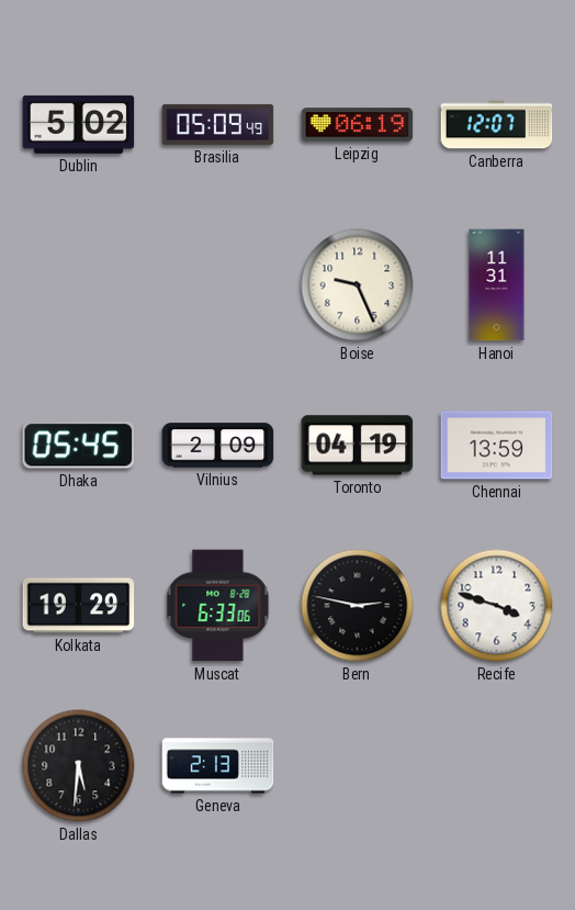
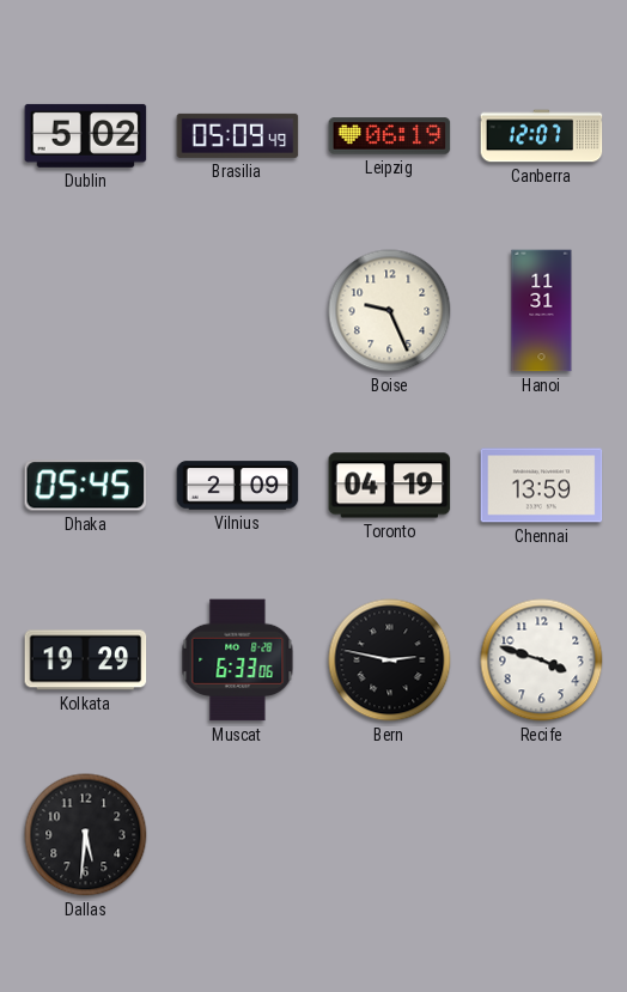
Geneva: 2:13 -> none (218, 766)
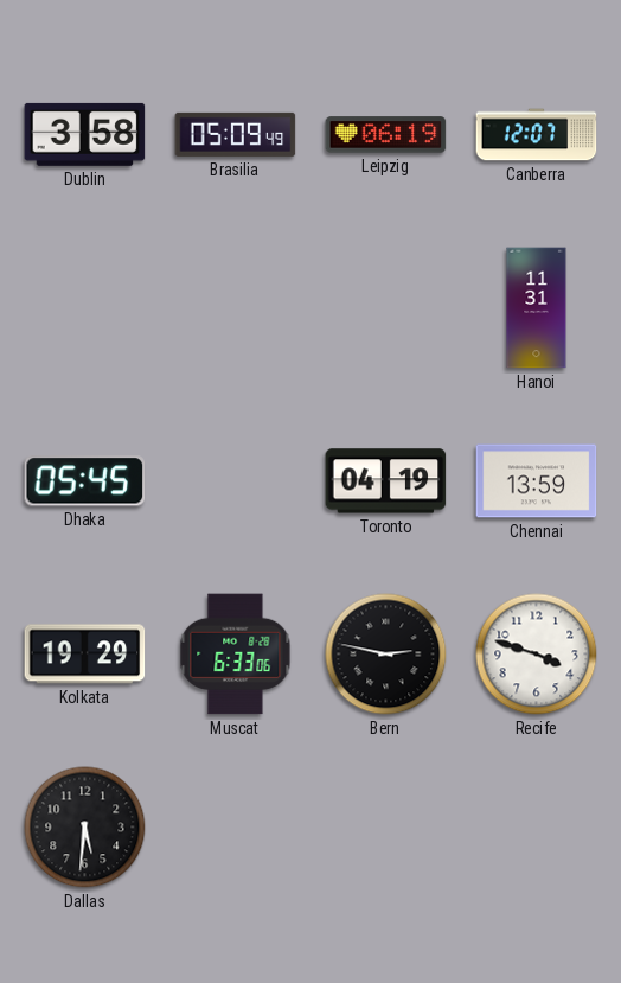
Dublin: 5:02 -> 3:58 (85, 134)
Boise: 9:26 -> none (390, 311)
Vilnius: 2:09 -> none (238, 486)
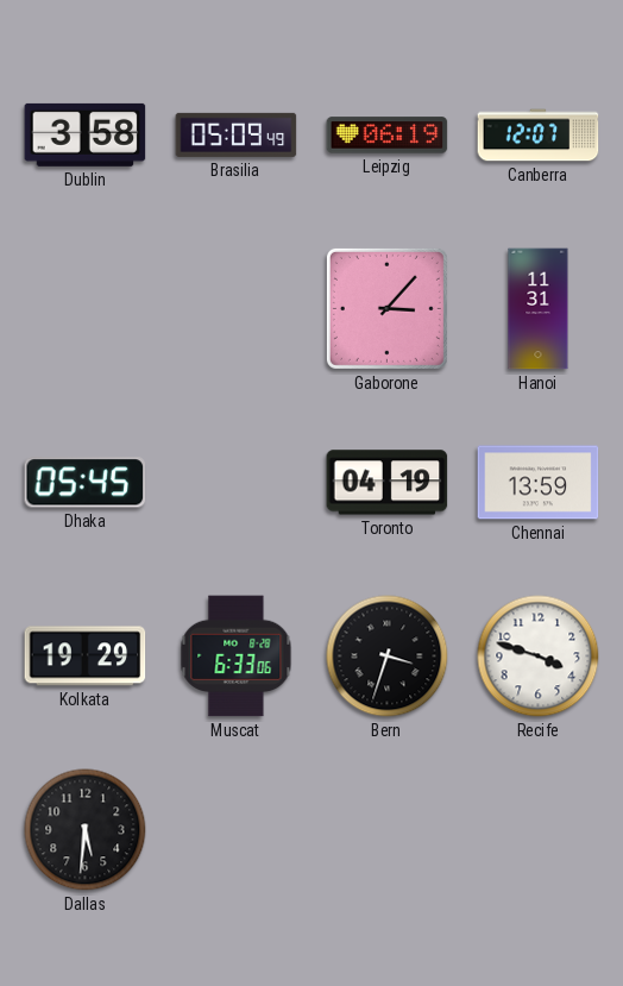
Gaborone: none -> 3:07 (386, 308)
Bern: 2:47 -> 3:33 (388, 657)
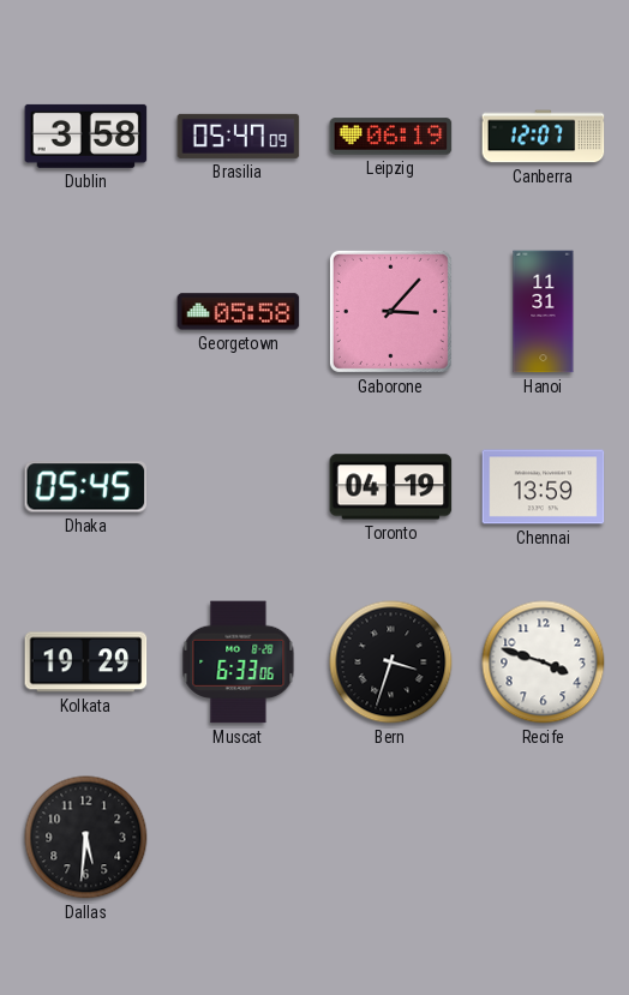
Brasilia: 05:09 -> 05:47 (239, 136)
Georgetown: none -> 05:58 (239, 312)
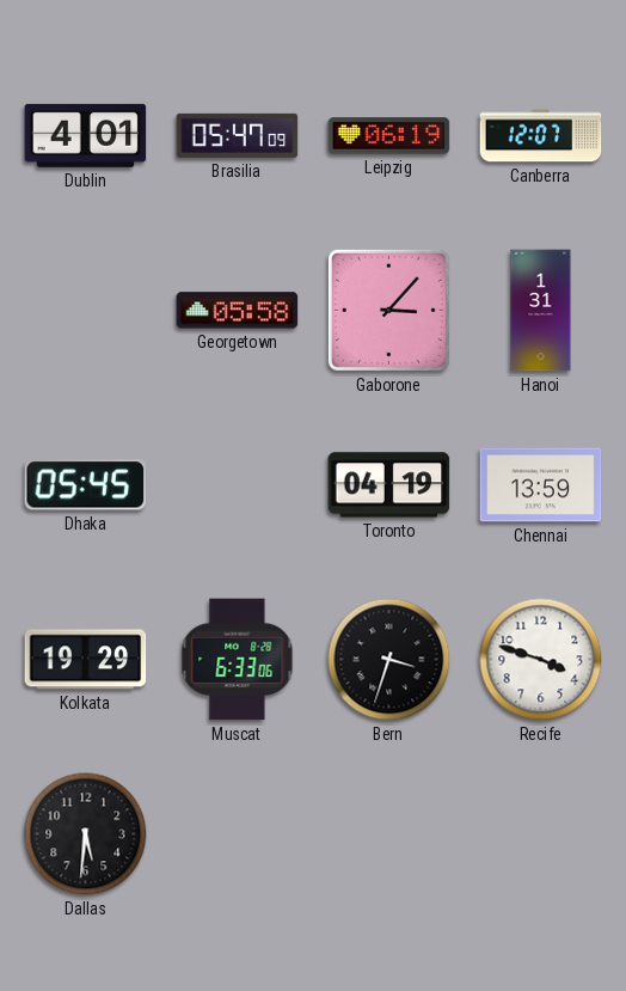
Dublin: 3:58 -> 4:01 (86, 135)
Hanoi: 11:31 -> 1:31 (541, 311)
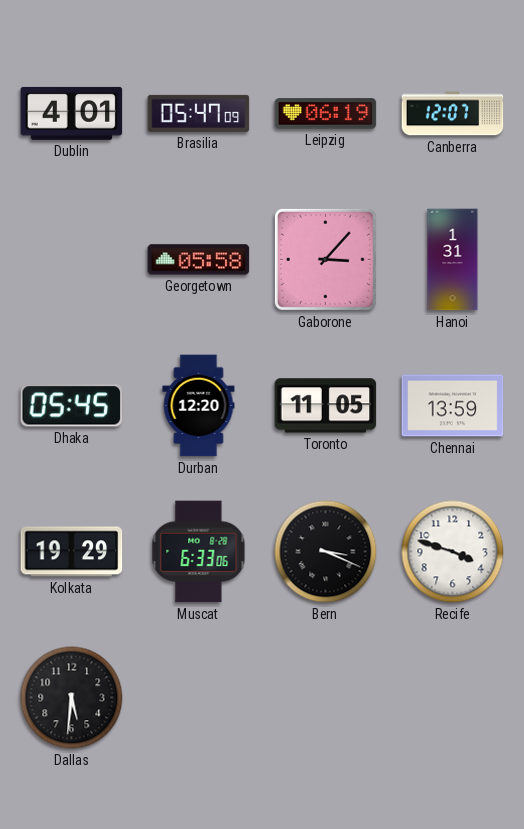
Durban: none -> 12:20 (199, 406)
Toronto: 04:19 -> 11:05 (326, 406)
Bern: 3:33 -> 3:19 (326, 552)
